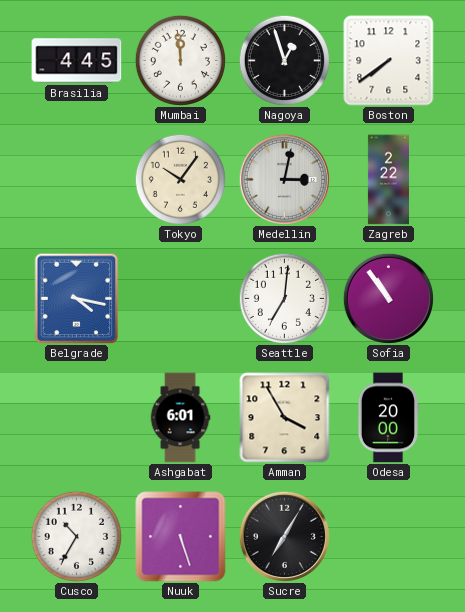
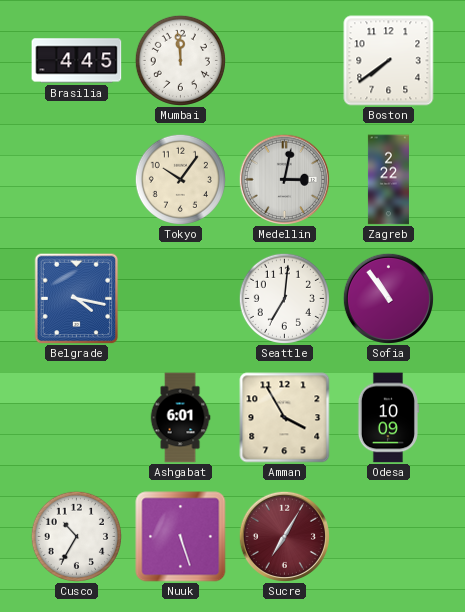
Nagoya: 12:57 -> none (284, 60)
Odesa: 20:00 -> 10:09 (388, 418)
Sucre dial: black -> burgundy (284, 536)
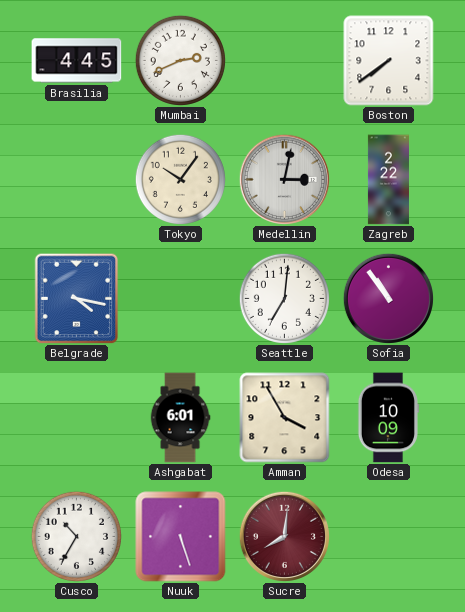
Mumbai: 11:59 -> 2:41 (180, 60)
Sucre: 7:05 -> 8:01 (284, 536)
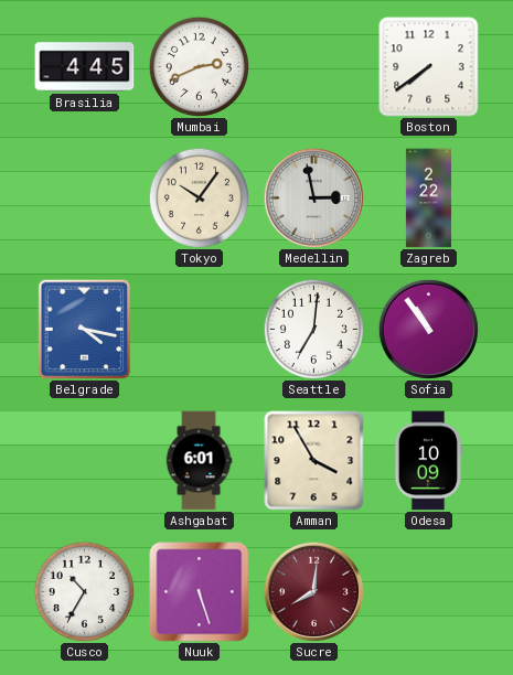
Medellin: 3:02 -> 2:58 (313, 197)
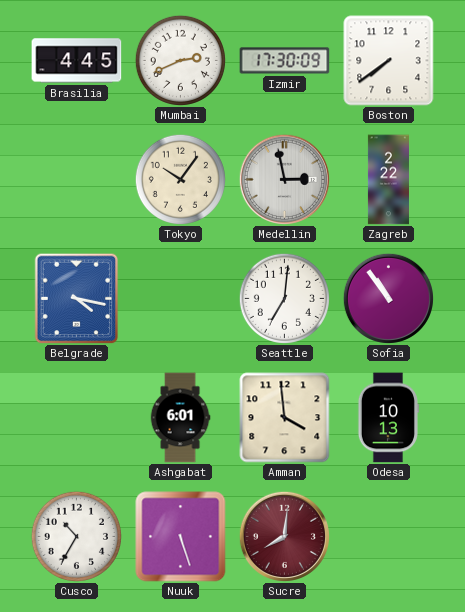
Izmir: none -> 17:30 (285, 61)
Amman: 3:55 -> 3:59 (285, 418)
Odesa: 10:09 -> 10:13 (388, 418)
